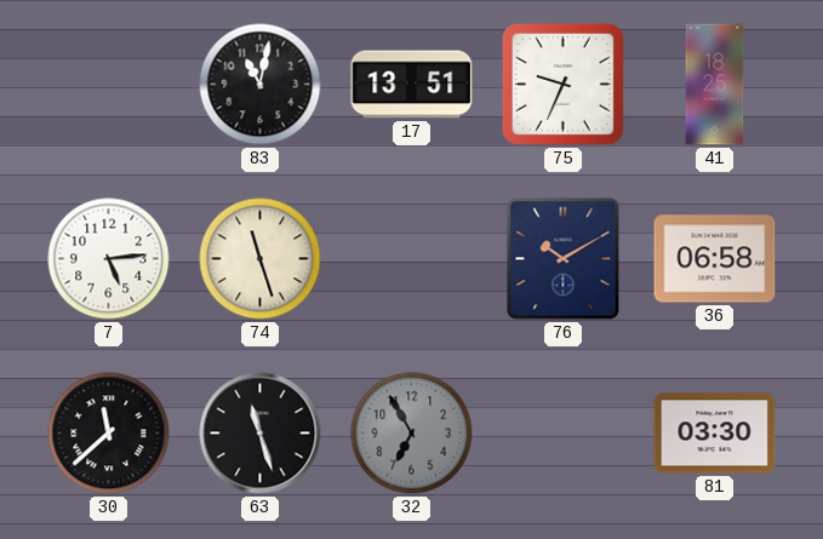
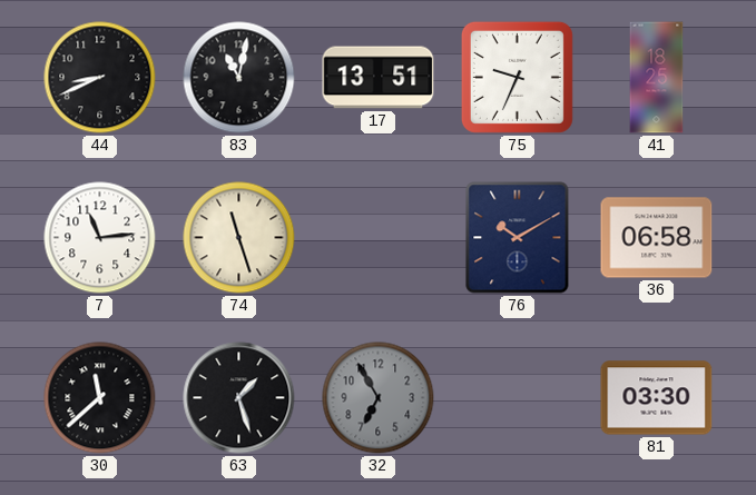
44: none -> 8:41 (100, 78)
7: 5:14 -> 11:14 (100, 238)
63: 11:27 -> 1:27 (239, 398)
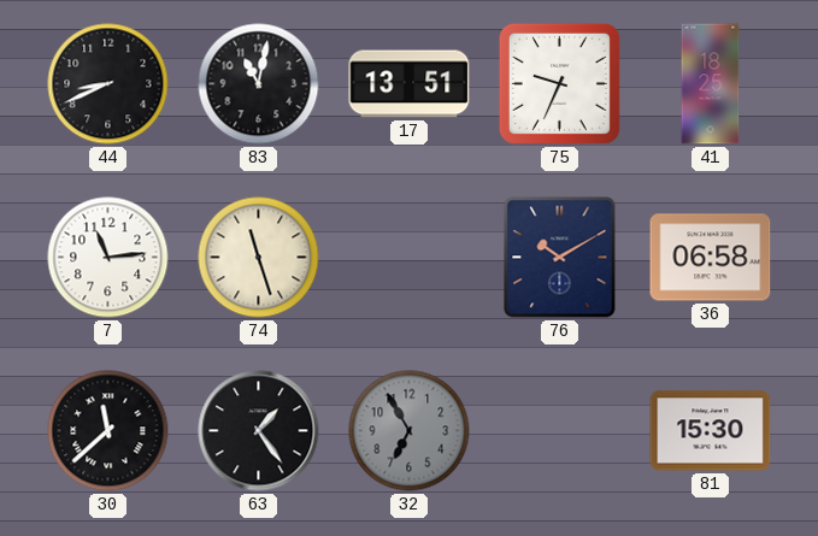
63: 1:27 -> 1:24 (259, 431)
81: 03:30 -> 15:30 (711, 431)
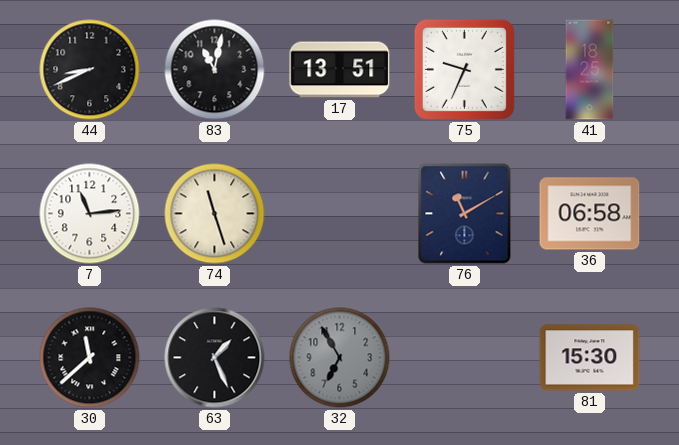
76: 10:10 -> 11:10 (465, 214)
63: 1:24 -> 1:26 (215, 358)
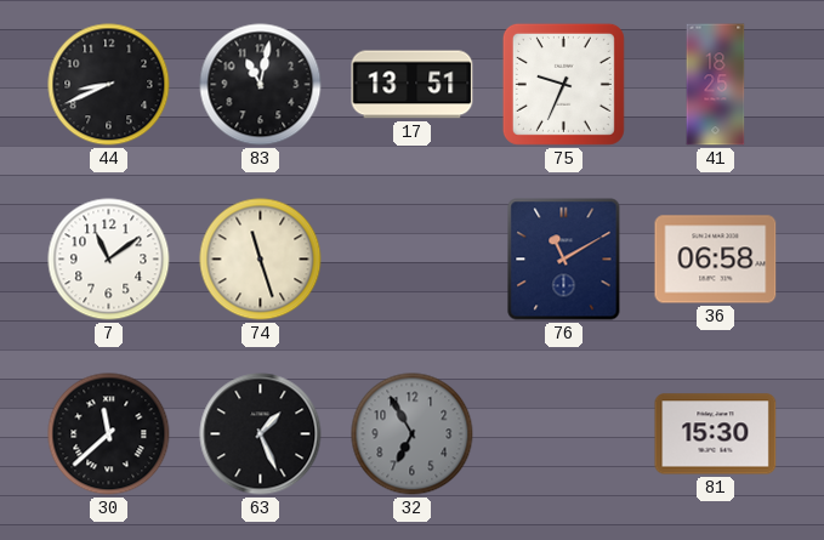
7: 11:14 -> 11:09 (109, 260)
